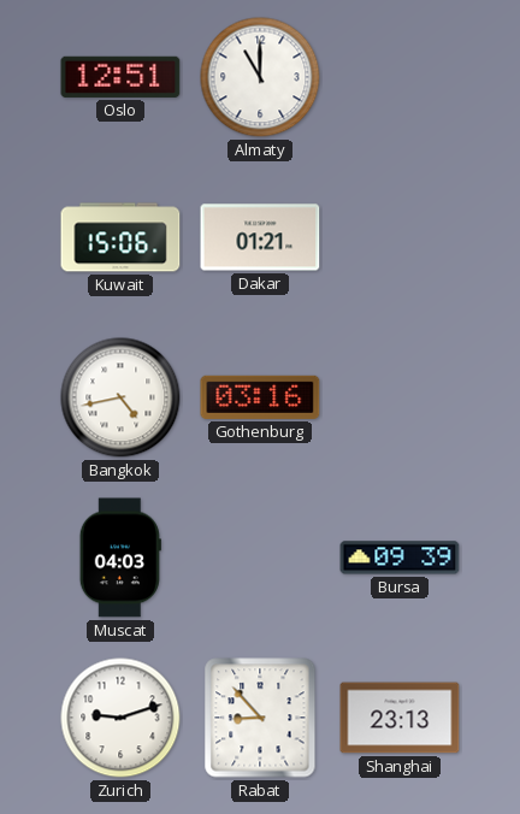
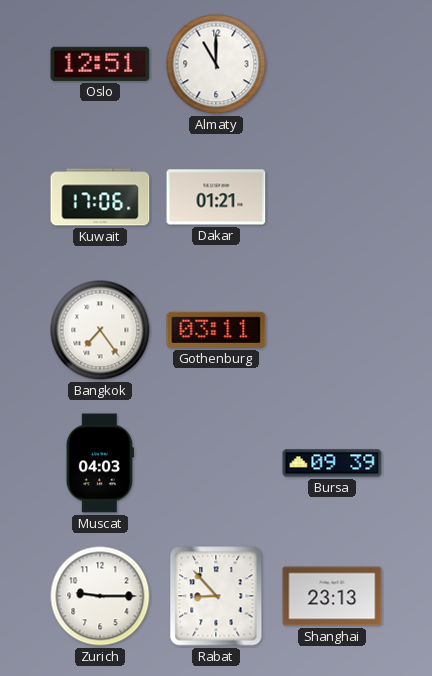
Kuwait: 15:06 -> 17:06 (100, 197)
Bangkok: 4:43 -> 7:24 (100, 330)
Gothenburg: 03:16 -> 03:11 (216, 330)
Zurich: 9:12 -> 9:15 (100, 596)
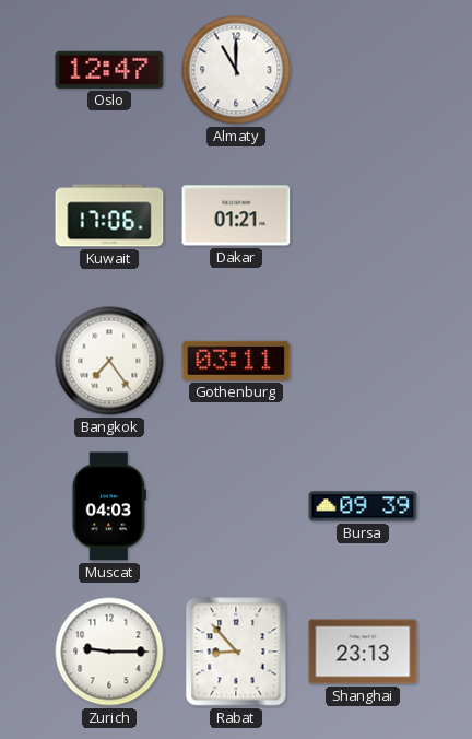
Oslo: 12:51 -> 12:47 (109, 70)
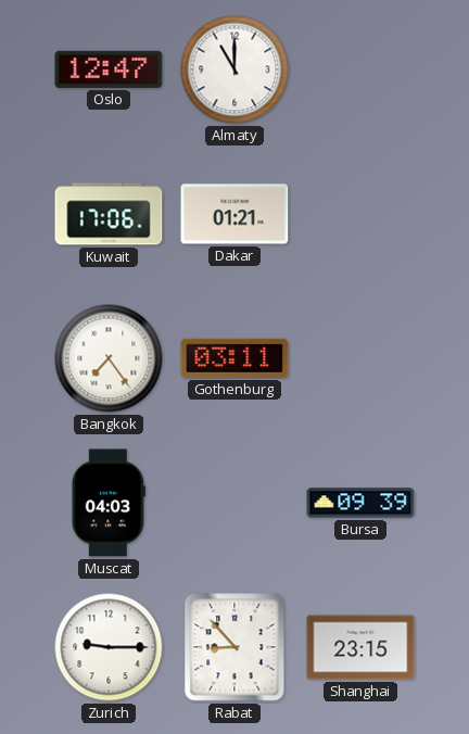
Shanghai: 23:13 -> 23:15 (360, 647)
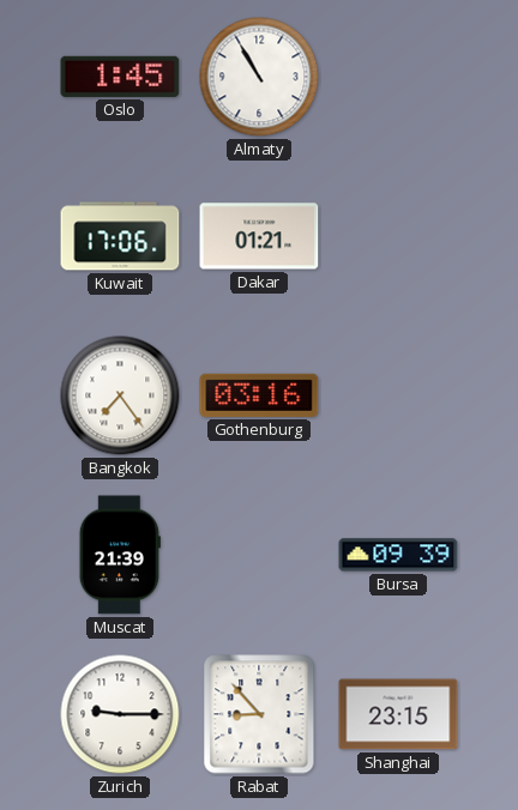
Oslo: 12:47 -> 1:45 (120, 77)
Almaty: 11:00 -> 10:55 (259, 77)
Gothenburg: 03:11 -> 03:16 (259, 395)
Muscat: 04:03 -> 21:39 (120, 555)
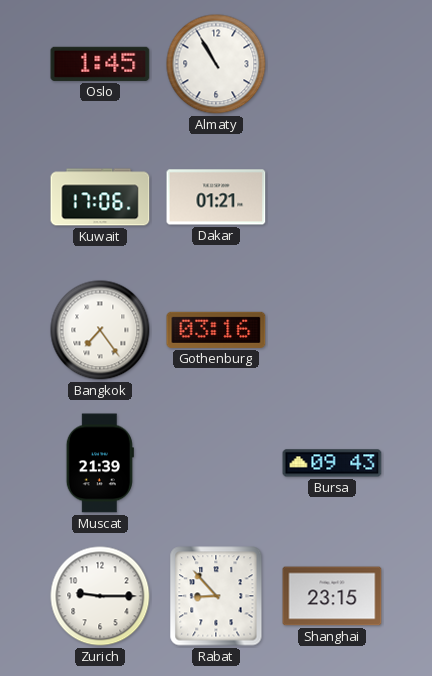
Bursa: 09:39 -> 09:43 (332, 463)
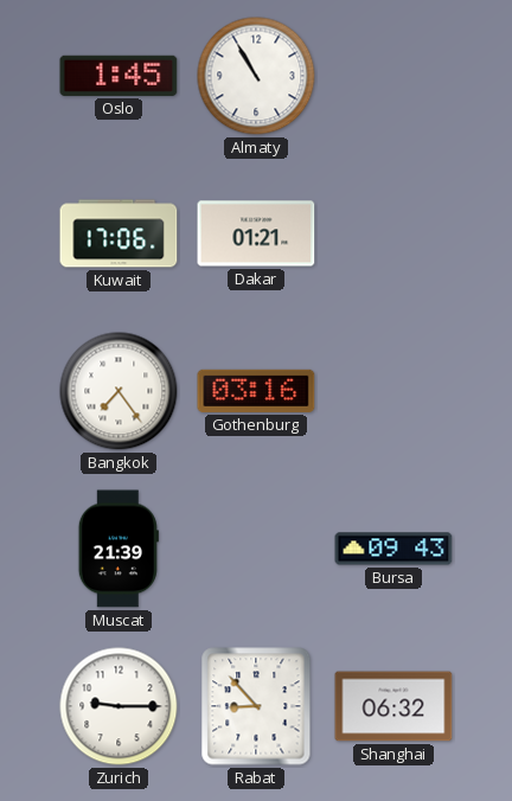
Shanghai: 23:15 -> 06:32 (393, 706)
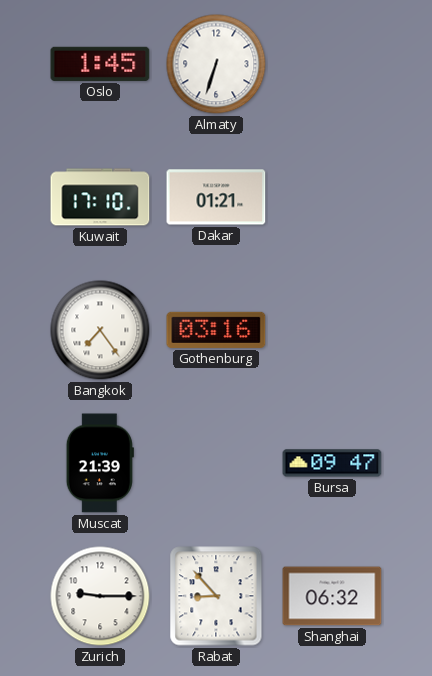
Almaty: 10:55 -> 6:33 (216, 64)
Kuwait: 17:06 -> 17:10 (100, 197)
Bursa: 09:43 -> 09:47 (332, 463)
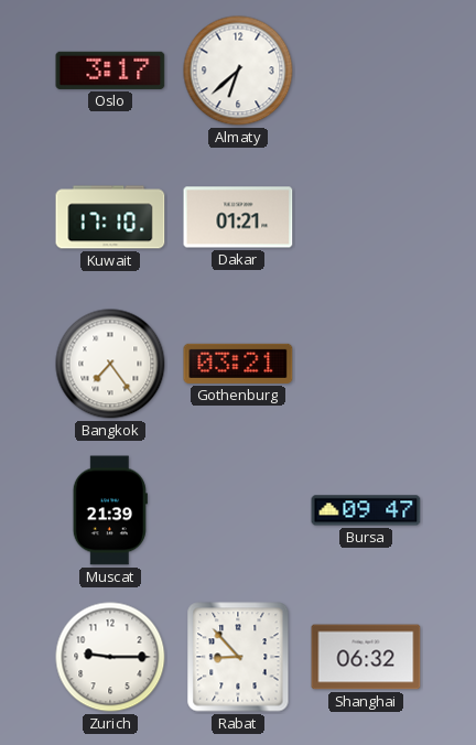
Oslo: 1:45 -> 3:17 (110, 71)
Almaty: 6:33 -> 6:38 (238, 71)
Gothenburg: 03:16 -> 03:21 (238, 364)
